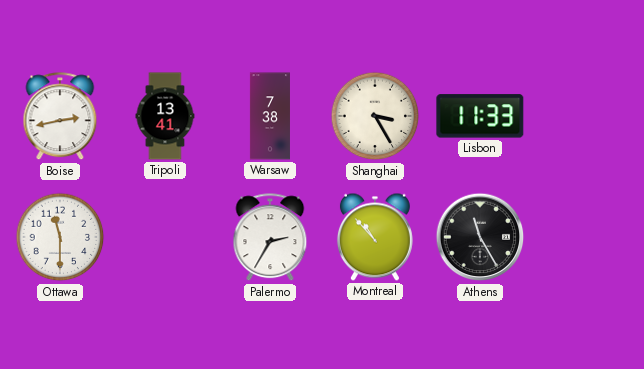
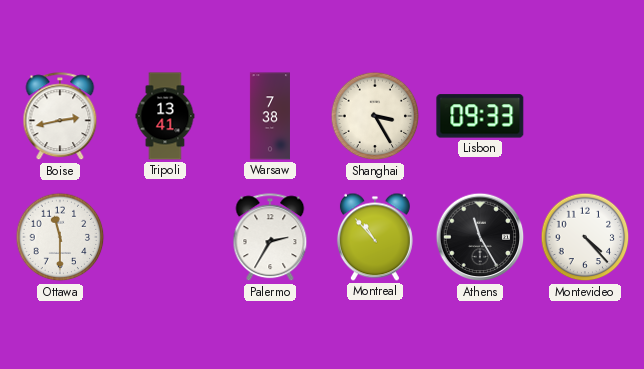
Lisbon: 11:33 -> 09:33 (480, 116)
Montevideo: none -> 4:23 (585, 237)
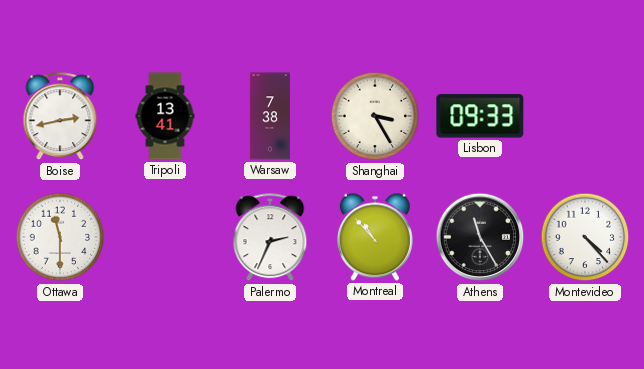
Palermo: 2:35 -> 2:34 (270, 238)
